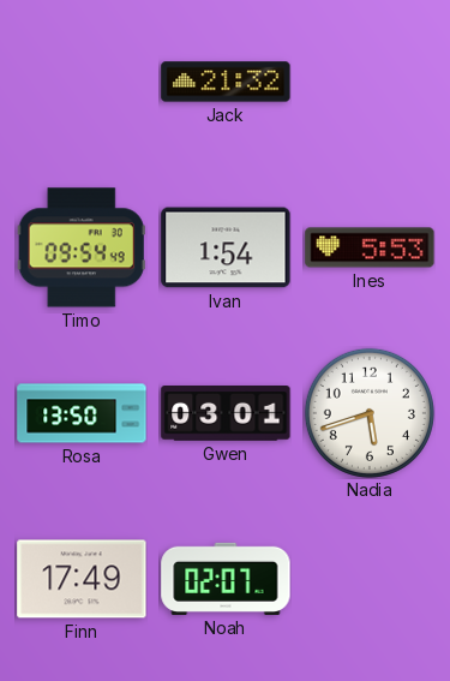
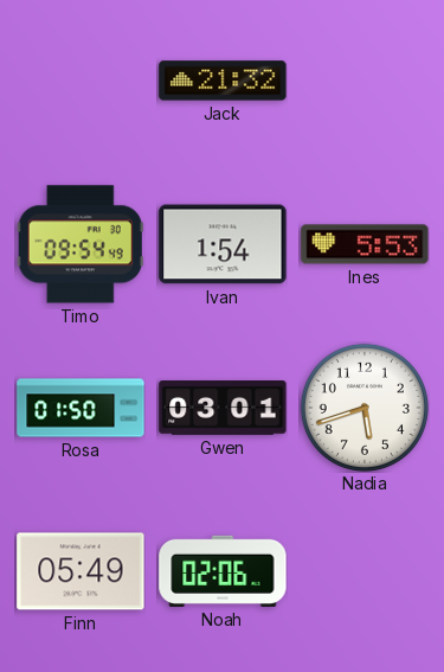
Rosa: 13:50 -> 01:50 (81, 408)
Finn: 17:49 -> 05:49 (81, 571)
Noah: 02:07 -> 02:06 (223, 571)
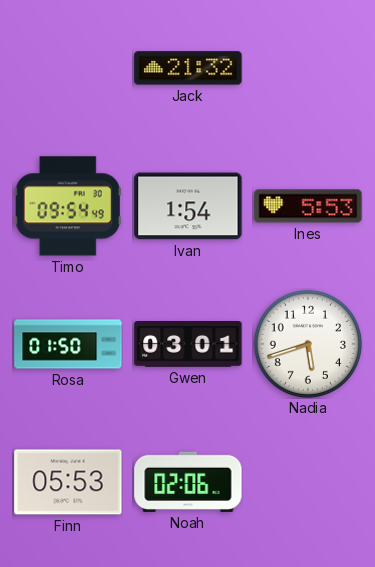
Finn: 05:49 -> 05:53 (68, 482)
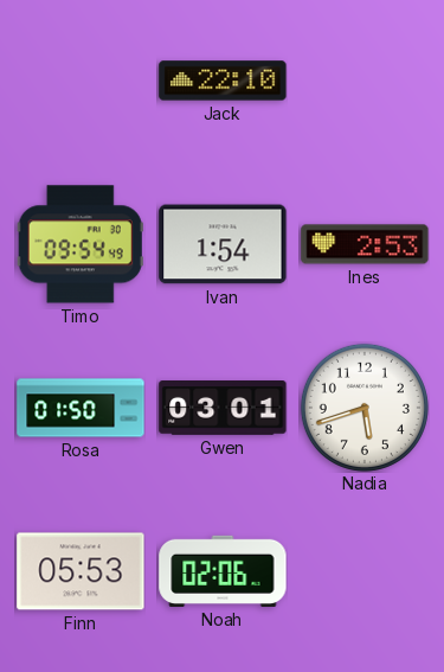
Jack: 21:32 -> 22:10 (223, 81)
Ines: 5:53 -> 2:53 (365, 244)
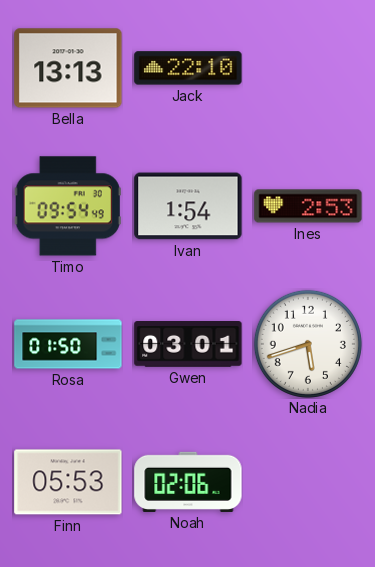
Bella: none -> 13:13 (68, 68)
